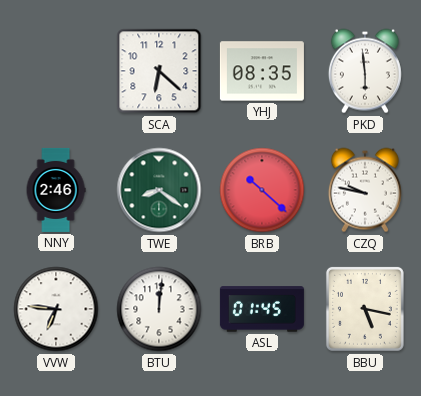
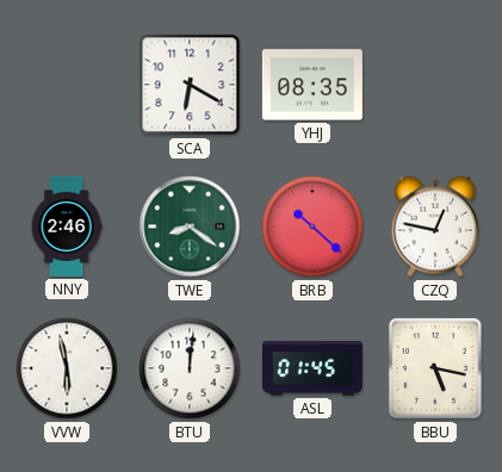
SCA: 6:22 -> 6:20 (190, 85)
PKD: 5:59 -> none (365, 71)
CZQ: 9:47 -> 12:47 (435, 226)
VVW: 6:46 -> 5:58 (67, 368)
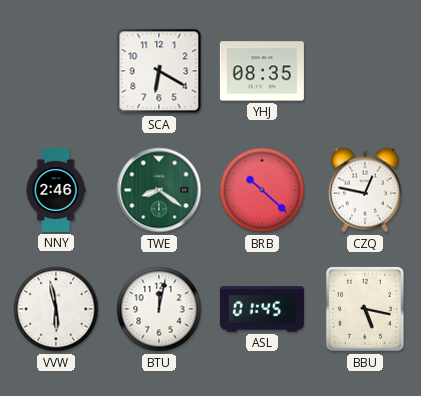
BTU: 12:01 -> 12:02 (159, 309)
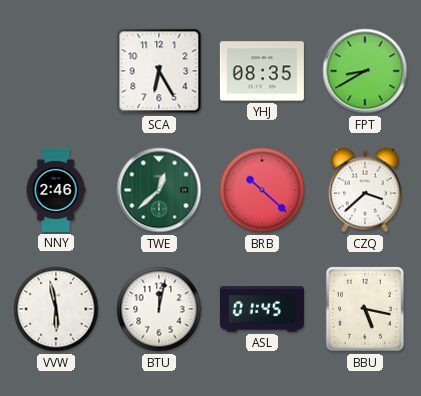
SCA: 6:20 -> 6:25 (159, 71)
FPT: none -> 8:40 (365, 71)
TWE: 8:21 -> 12:38 (159, 190)
CZQ: 12:47 -> 3:38 (365, 190)
